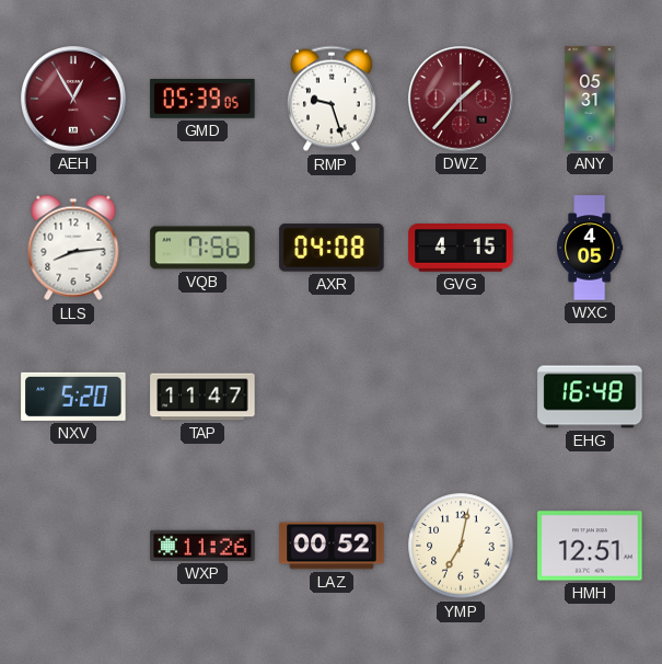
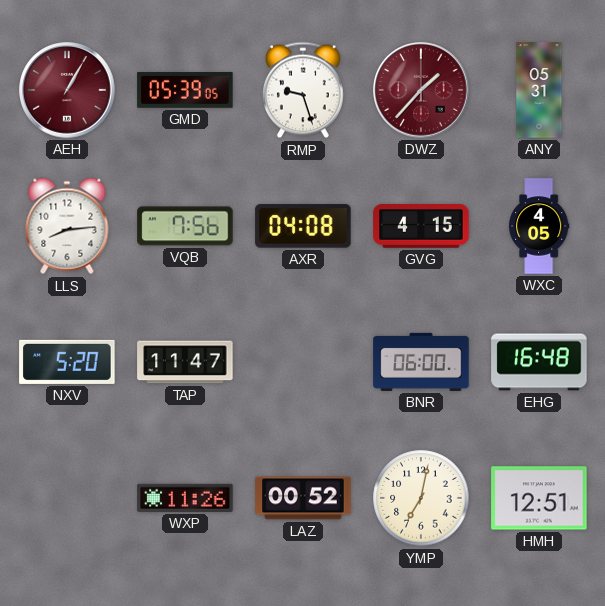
AEH: 12:55 -> 1:05 (67, 90)
BNR: none -> 06:00 (421, 362)
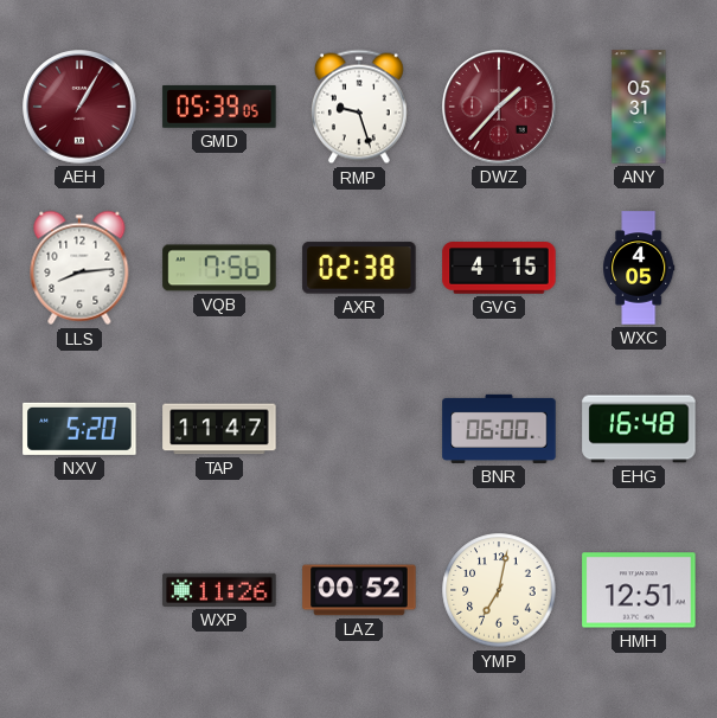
AXR: 04:08 -> 02:38 (359, 268)
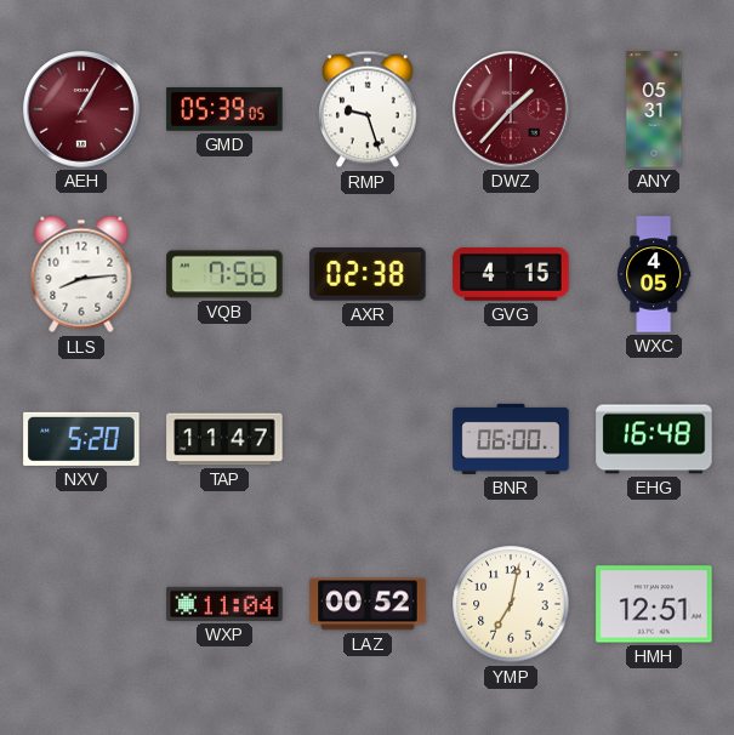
WXP: 11:26 -> 11:04 (224, 604)
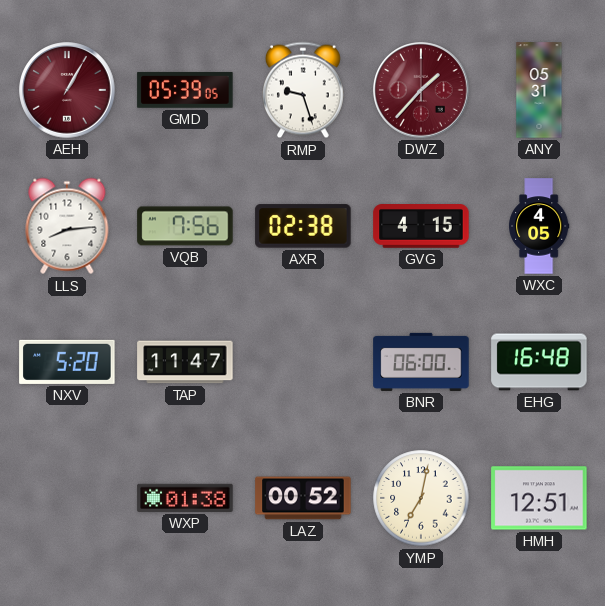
WXP: 11:04 -> 01:38 (185, 498)
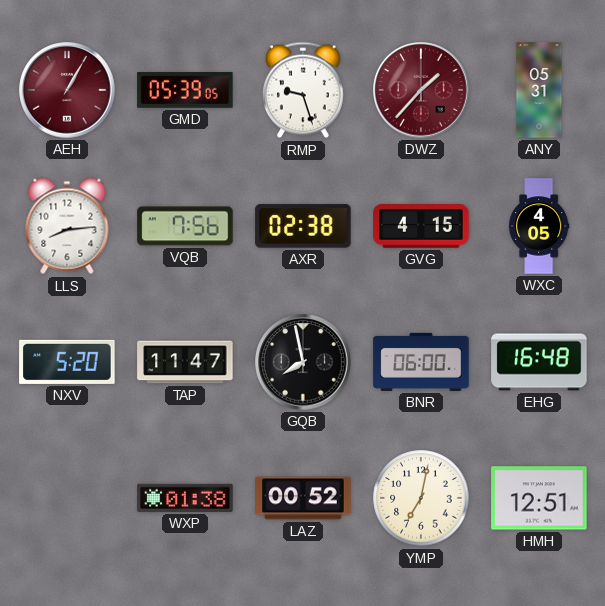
GQB: none -> 7:58 (303, 362)
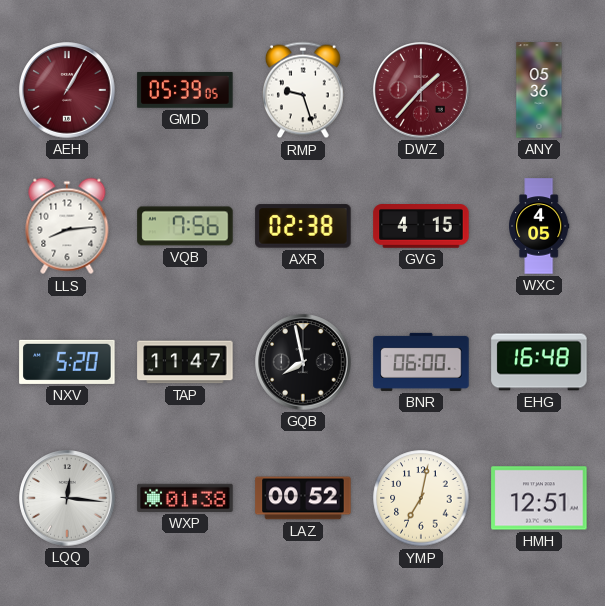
ANY: 05:31 -> 05:36 (539, 90)
LQQ: none -> 12:16 (67, 498)
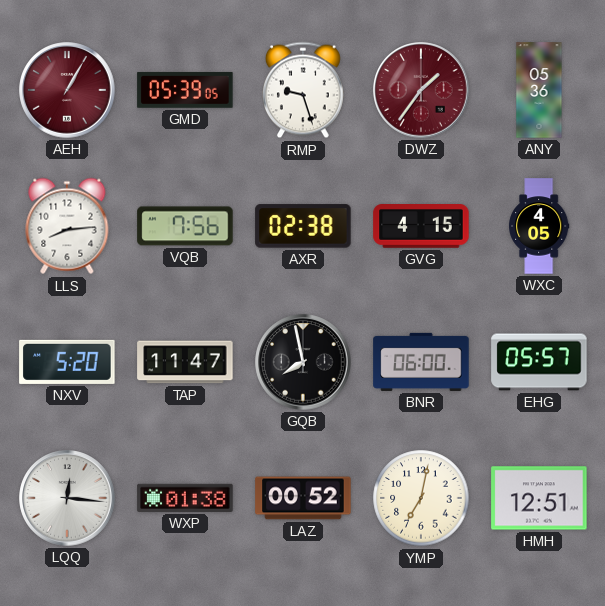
DWZ: 1:37 -> 1:36 (421, 90)
EHG: 16:48 -> 05:57 (539, 362)
